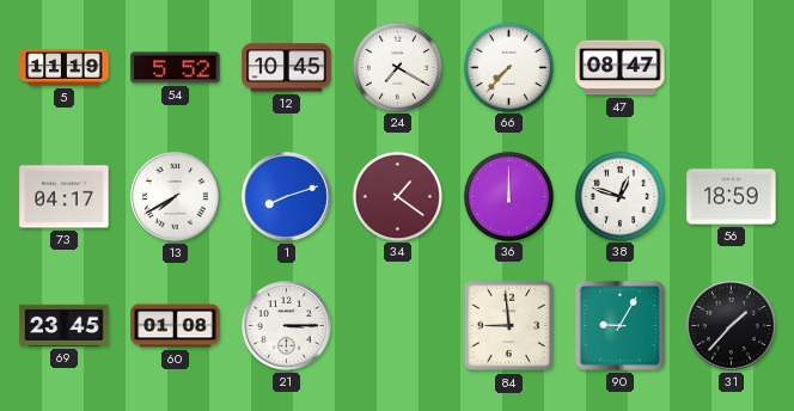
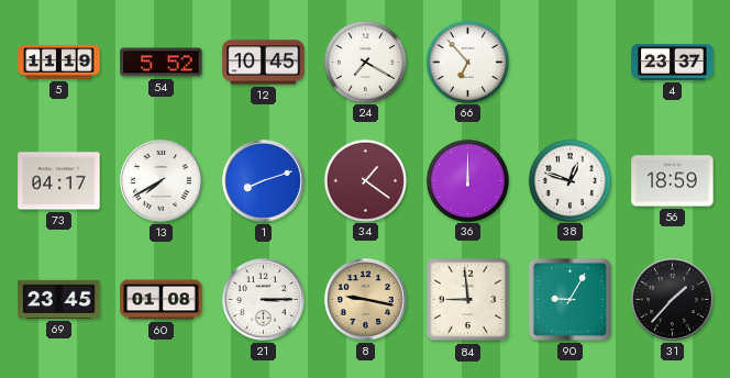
66: 7:37 -> 6:53 (467, 62)
47: 08:47 -> none (621, 68)
4: none -> 23:37 (673, 62)
8: none -> 9:17 (366, 300)
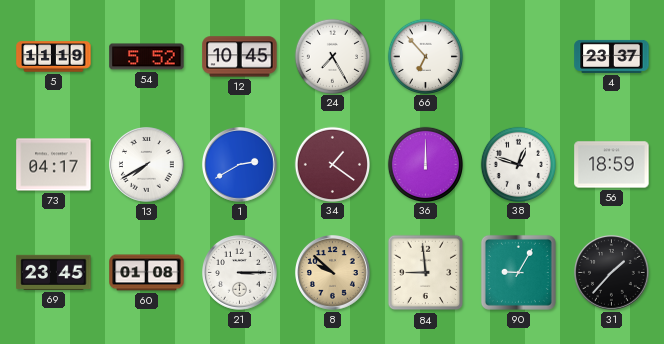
24: 7:20 -> 7:25 (332, 56)
1: 8:12 -> 2:40 (240, 165)
8: 9:17 -> 9:52 (333, 273)
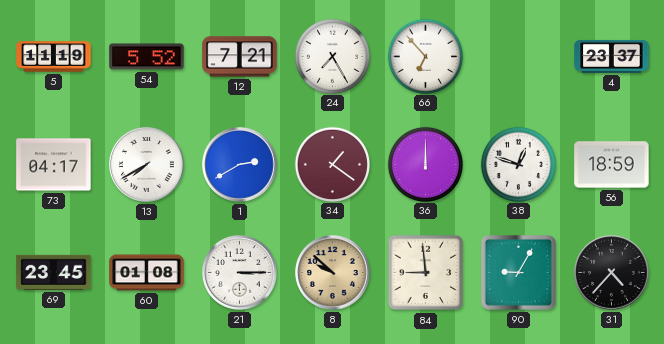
12: 10:45 -> 7:21 (240, 57)
31: 1:37 -> 4:37 (612, 273)
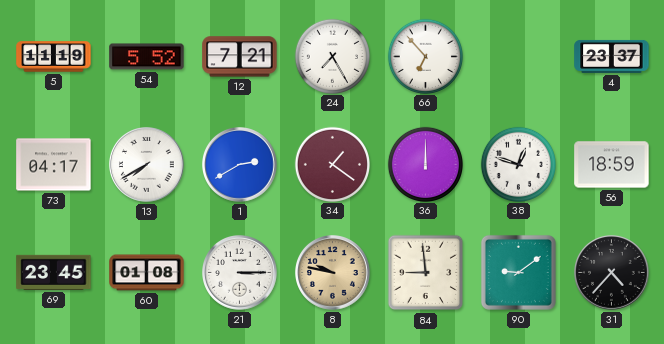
8: 9:52 -> 9:47 (333, 273)
90: 9:05 -> 9:09 (518, 272)
